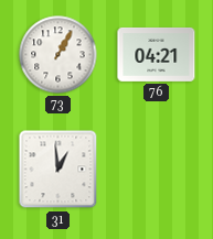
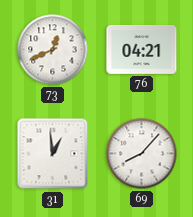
73: 1:05 -> 12:41 (53, 50)
69: none -> 8:07 (142, 154)
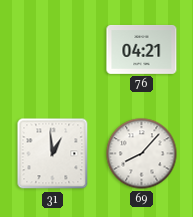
73: 12:41 -> none (53, 50)
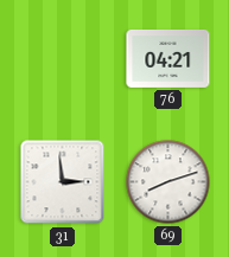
31: 12:59 -> 2:59 (63, 182)
69: 8:07 -> 8:12 (168, 182)
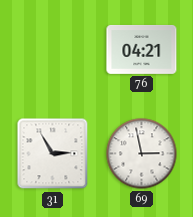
31: 2:59 -> 2:55 (53, 154)
69: 8:12 -> 2:58 (142, 154)
